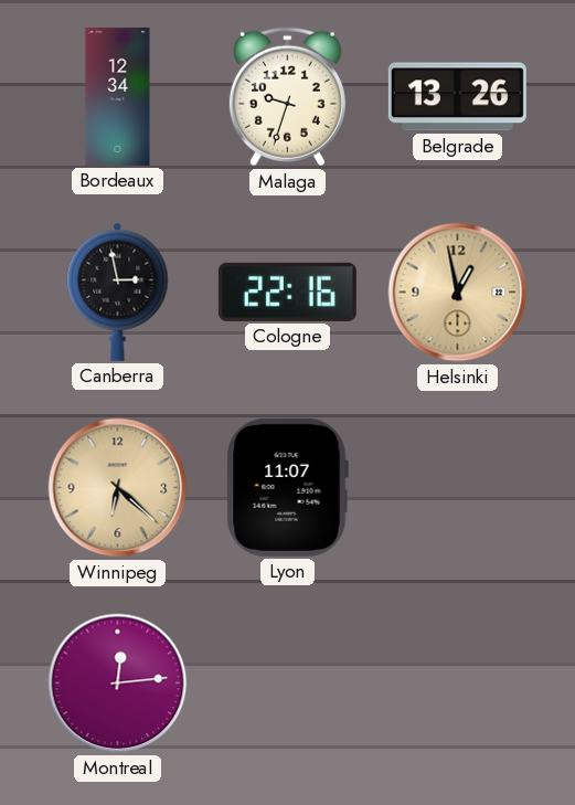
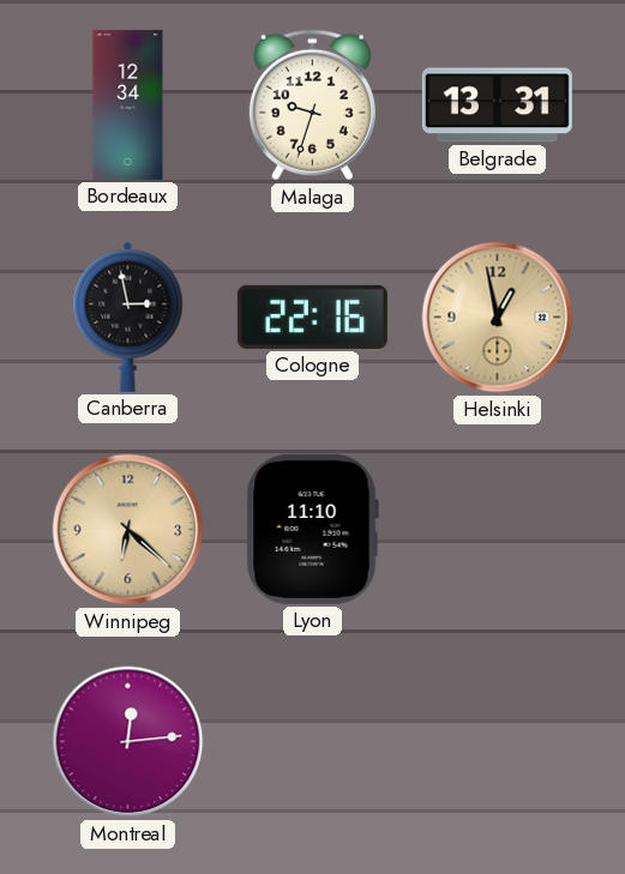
Belgrade: 13:26 -> 13:31 (497, 106)
Lyon: 11:07 -> 11:10 (312, 529)
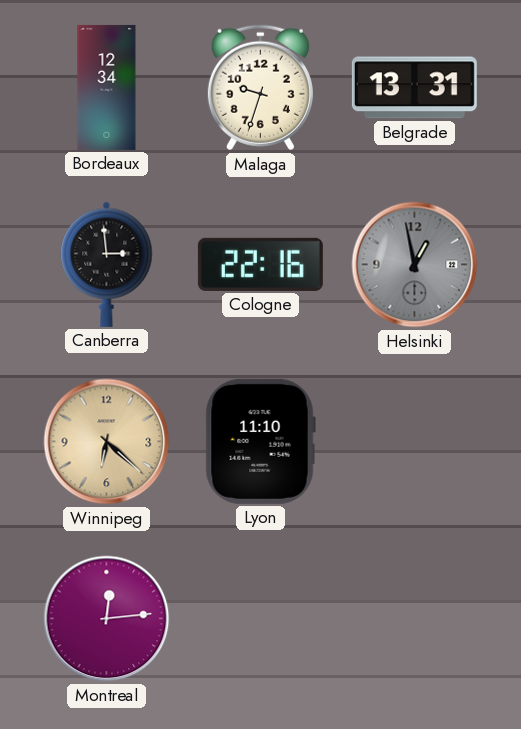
Canberra: 2:58 -> 2:59 (107, 264)
Helsinki dial: champagne -> grey (415, 265)
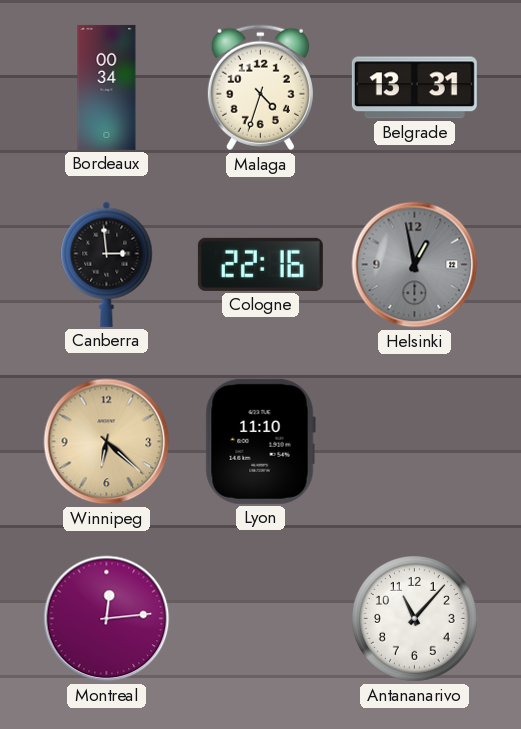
Bordeaux: 12:34 -> 00:34 (107, 87)
Malaga: 9:33 -> 4:33 (260, 88)
Antananarivo: none -> 11:07 (415, 619)
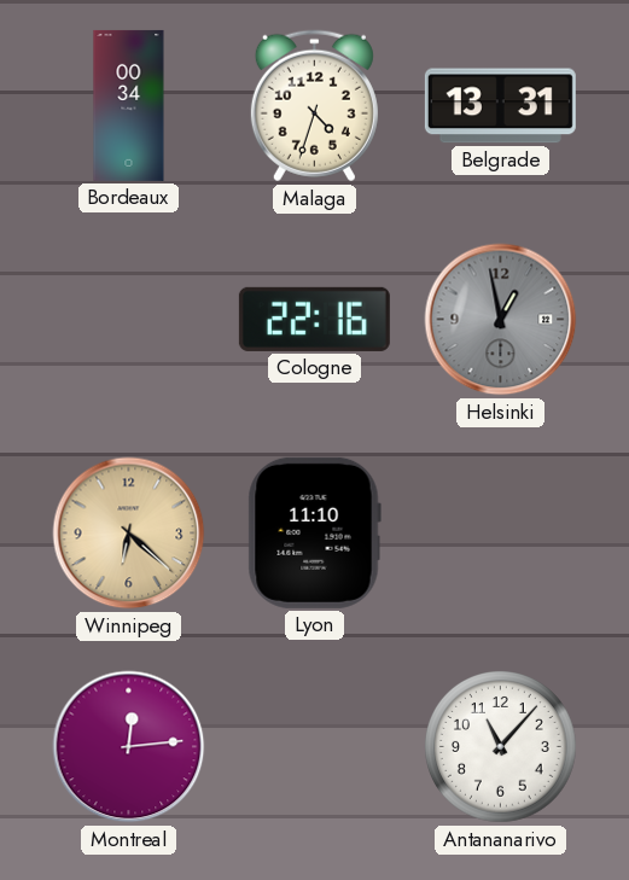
Canberra: 2:59 -> none (107, 264)
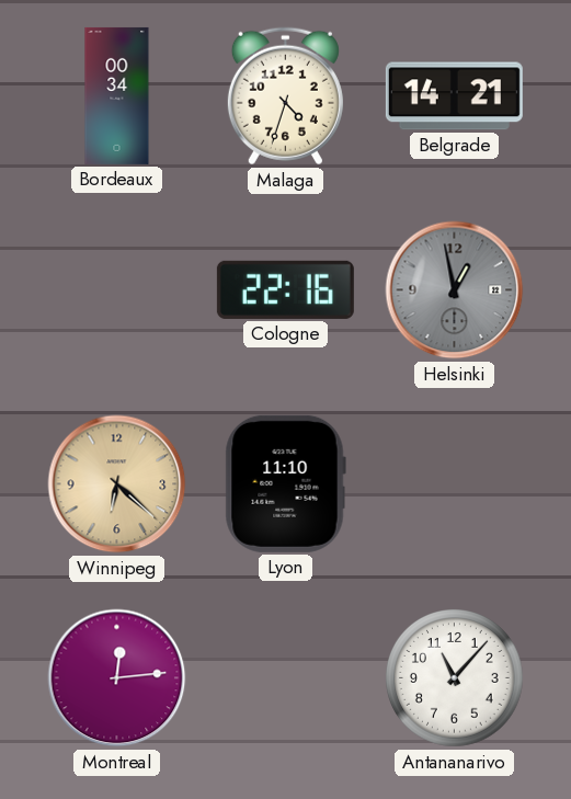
Belgrade: 13:31 -> 14:21 (454, 96)
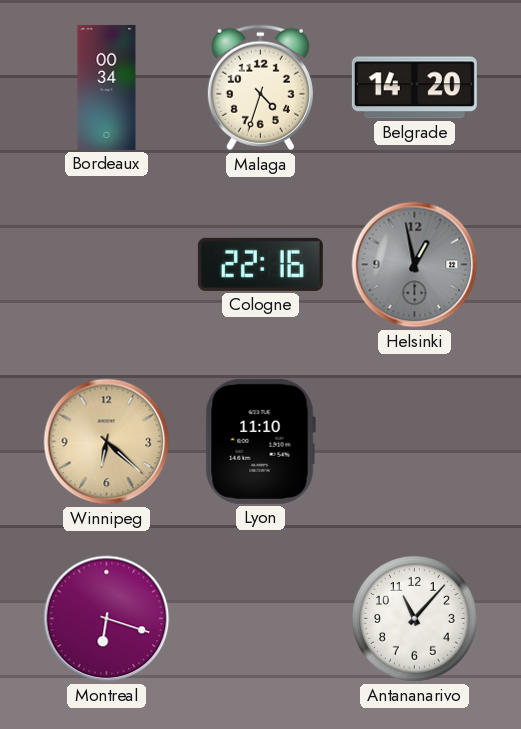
Belgrade: 14:21 -> 14:20 (414, 88)
Montreal: 12:14 -> 6:18 (107, 619)
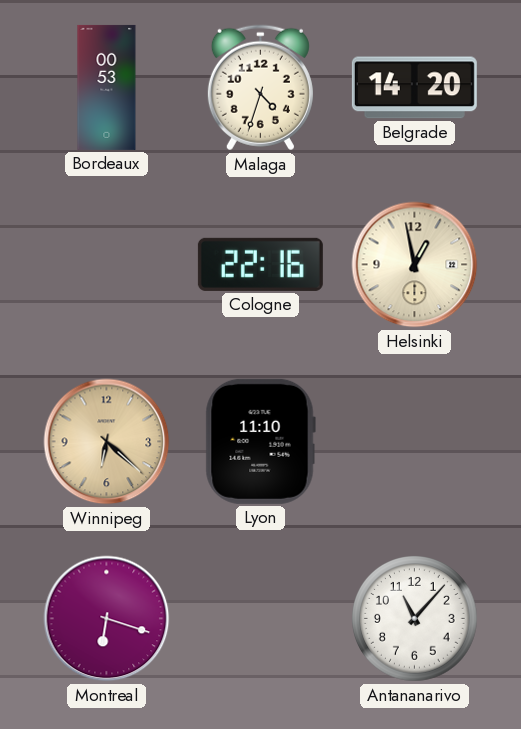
Bordeaux: 00:34 -> 00:53 (107, 87)
Helsinki dial: grey -> cream (415, 265)
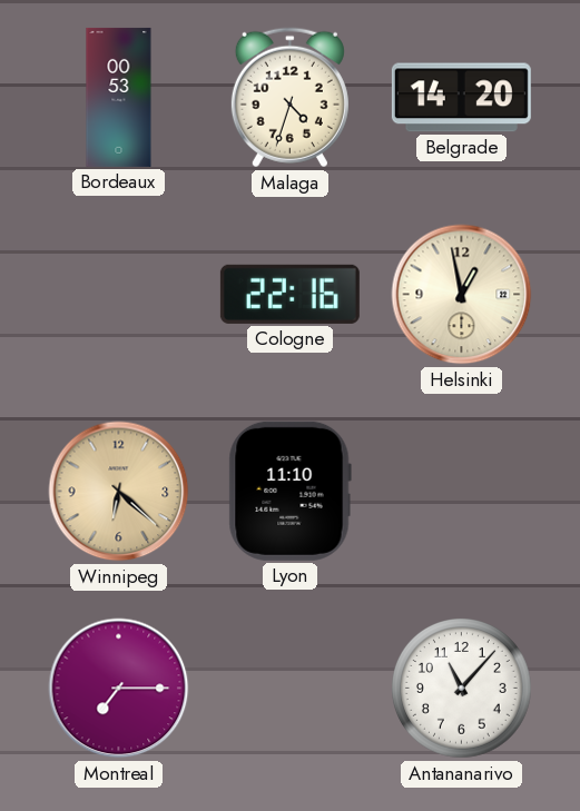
Montreal: 6:18 -> 7:15 (119, 689)
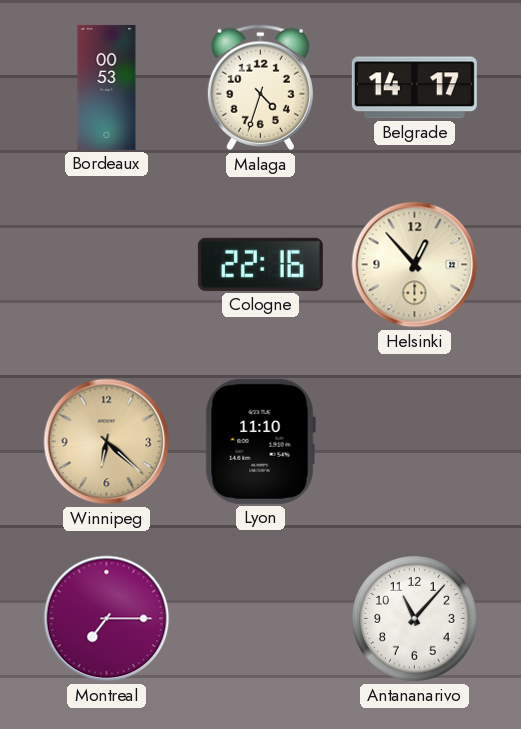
Belgrade: 14:20 -> 14:17 (414, 88)
Helsinki: 12:58 -> 12:53 (415, 265)
